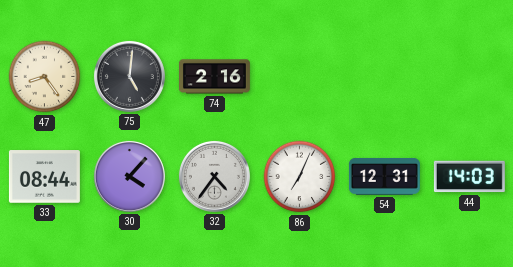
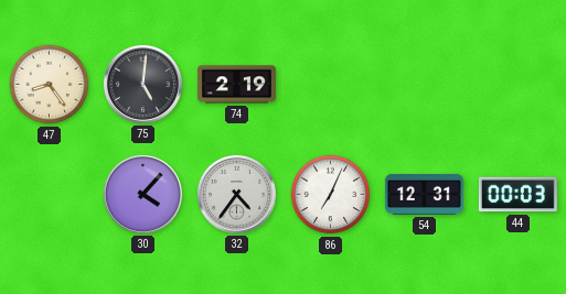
74: 2:16 -> 2:19 (236, 85)
33: 08:44 -> none (44, 177)
44: 14:03 -> 00:03 (517, 195)
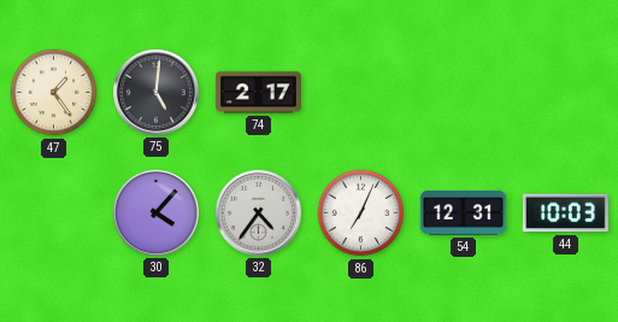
47: 8:24 -> 1:24 (54, 93)
74: 2:19 -> 2:17 (258, 93)
44: 00:03 -> 10:03 (565, 213)
